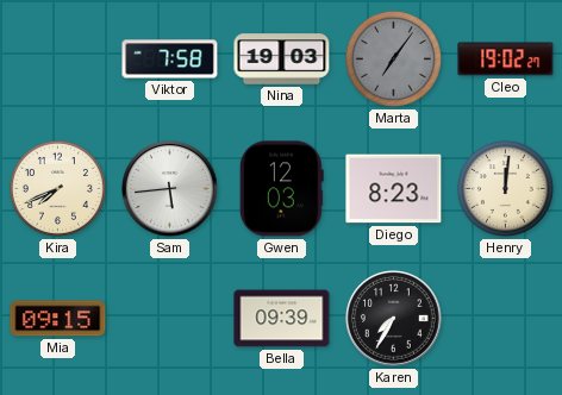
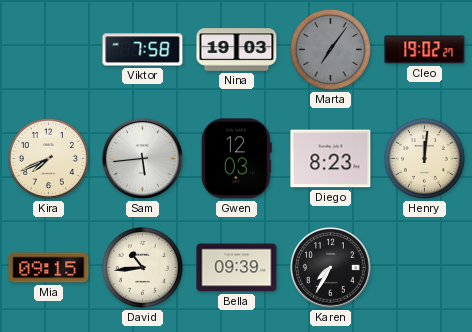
David: none -> 10:44 (142, 267)
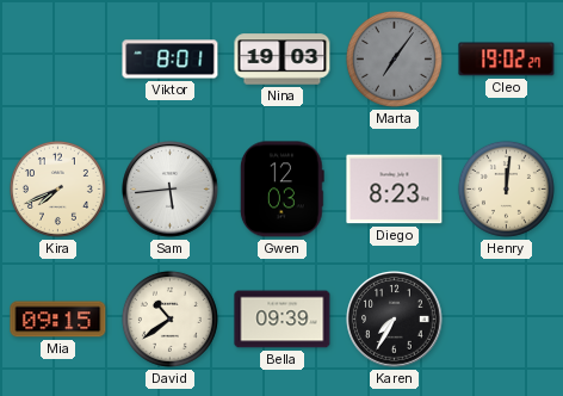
Viktor: 7:58 -> 8:01 (171, 60)
David: 10:44 -> 10:39 (169, 318)
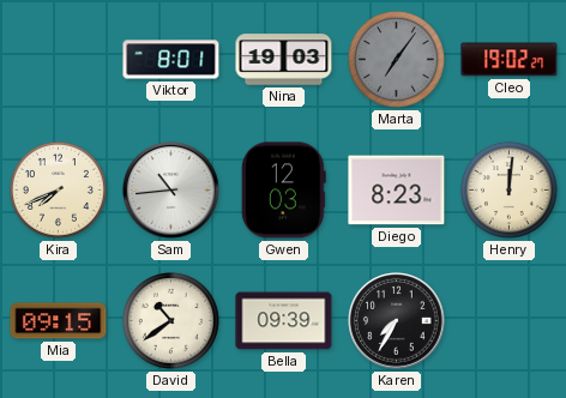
Sam: 5:44 -> 10:44 (171, 191)
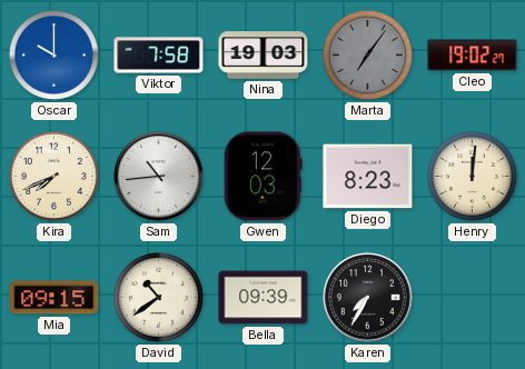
Oscar: none -> 10:00 (53, 54)
Viktor: 8:01 -> 7:58 (159, 56)
